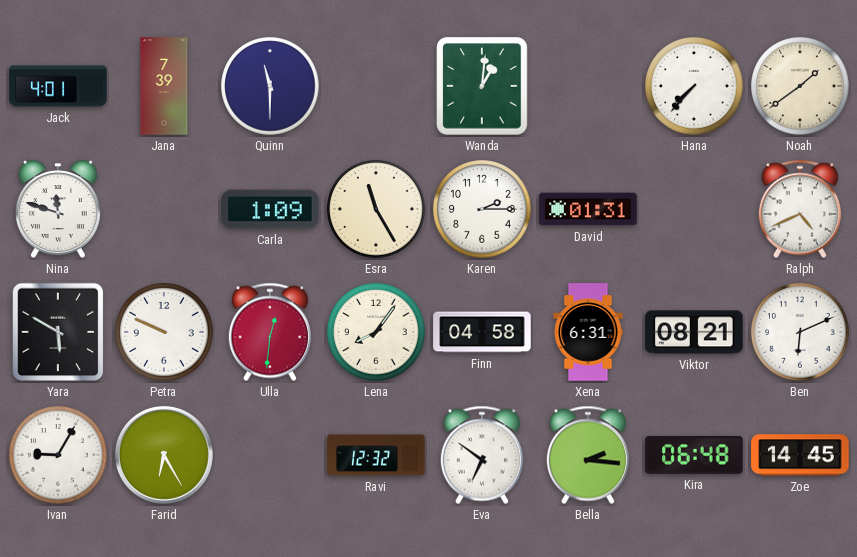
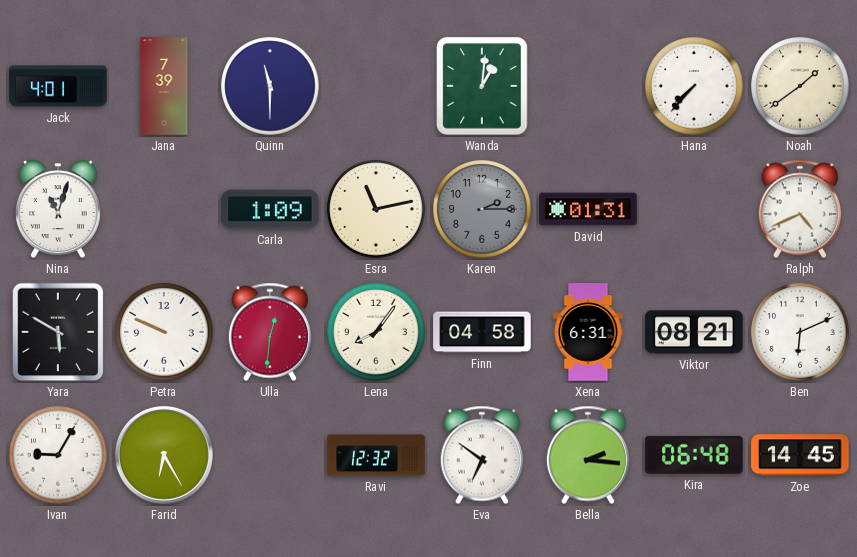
Nina: 11:48 -> 11:03 (58, 209)
Esra: 11:25 -> 11:13 (376, 209)
Karen dial: white -> grey (482, 209)
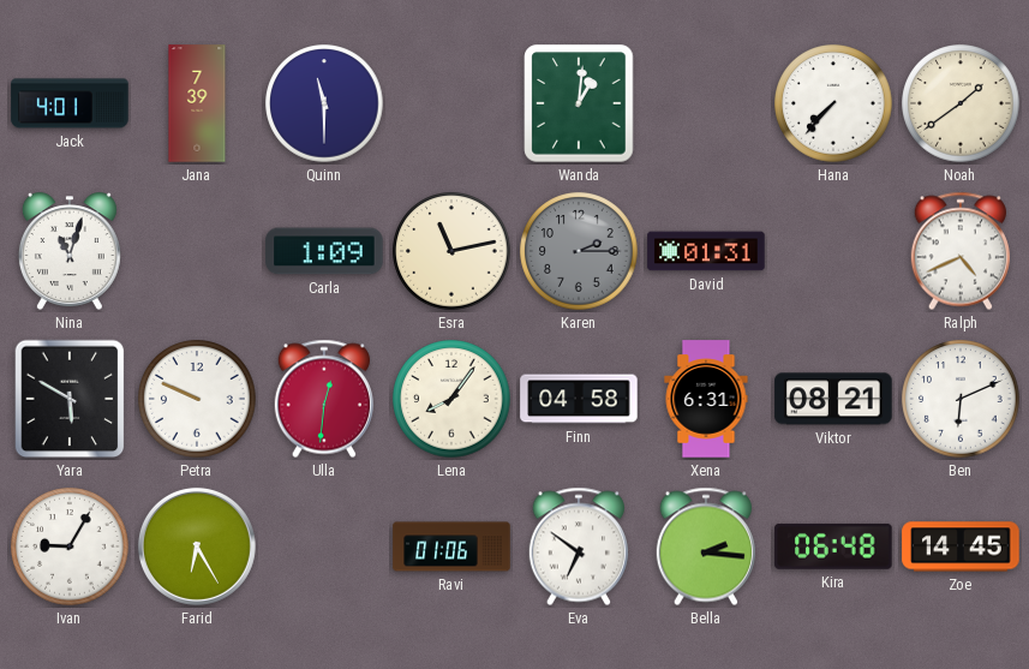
Ravi: 12:32 -> 01:06 (451, 546)
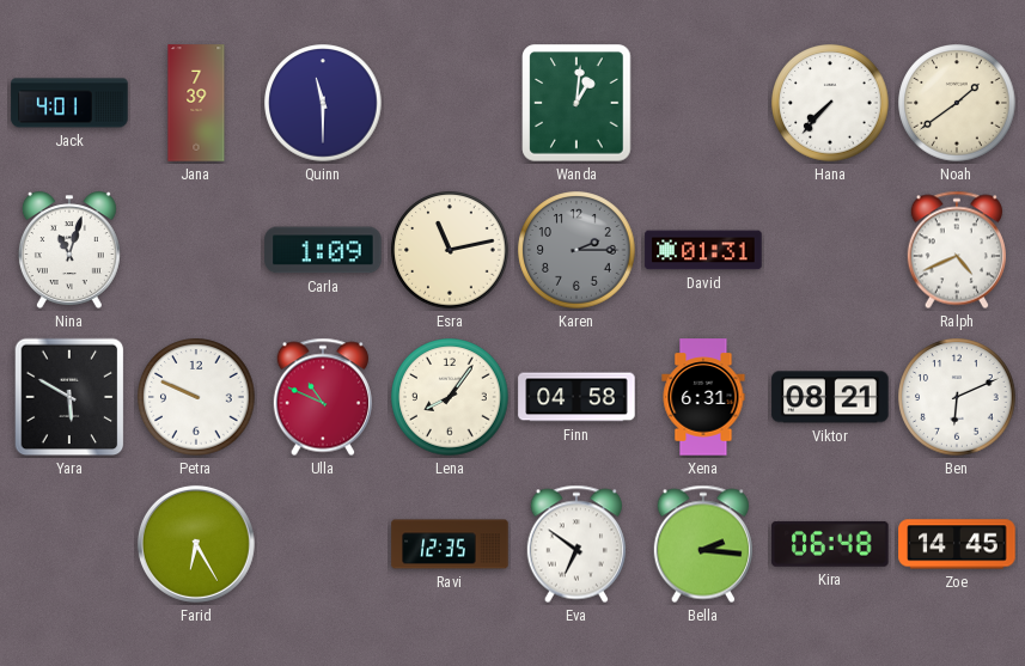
Ulla: 12:31 -> 10:49 (322, 397)
Ivan: 9:05 -> none (70, 546)
Ravi: 01:06 -> 12:35 (450, 544)
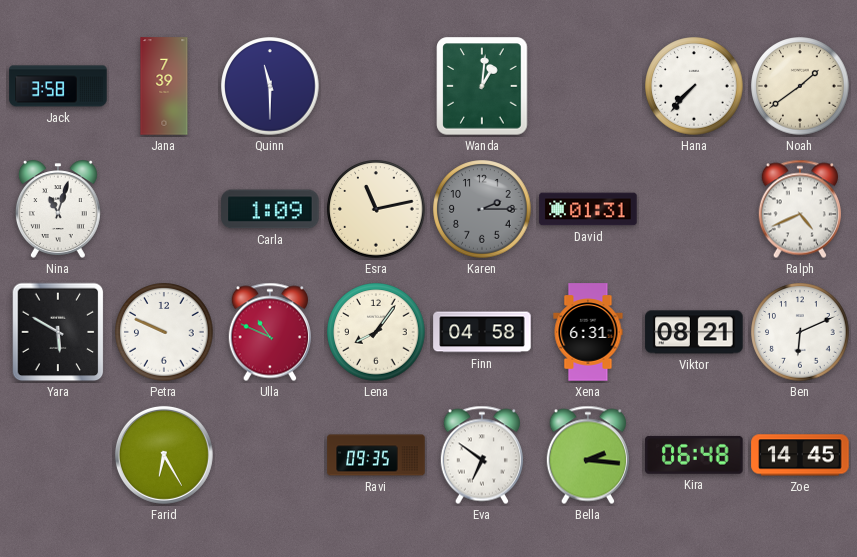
Jack: 4:01 -> 3:58 (58, 86)
Ravi: 12:35 -> 09:35 (376, 455)
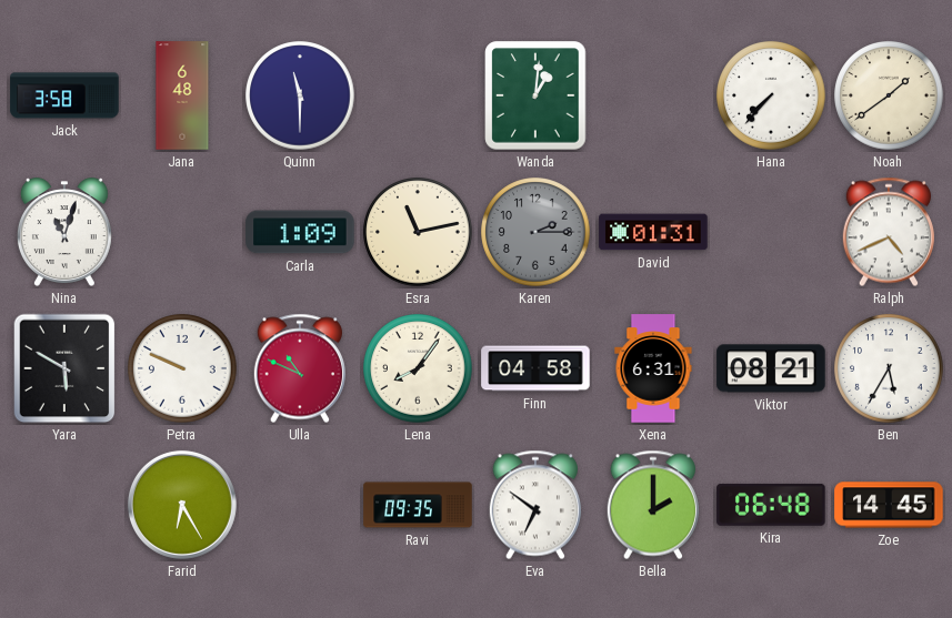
Jana: 7:39 -> 6:48 (182, 95)
Ben: 6:11 -> 5:35 (889, 368)
Bella: 2:16 -> 2:00 (652, 505)
